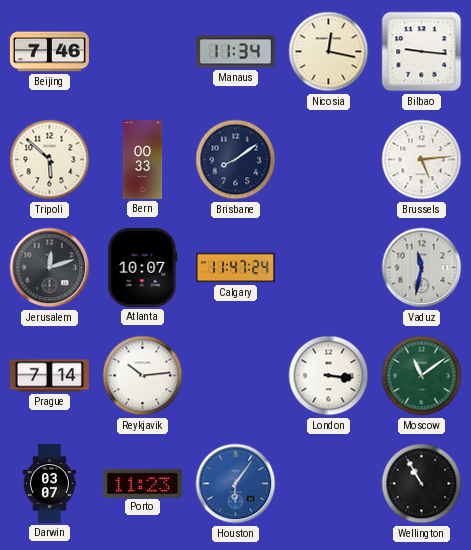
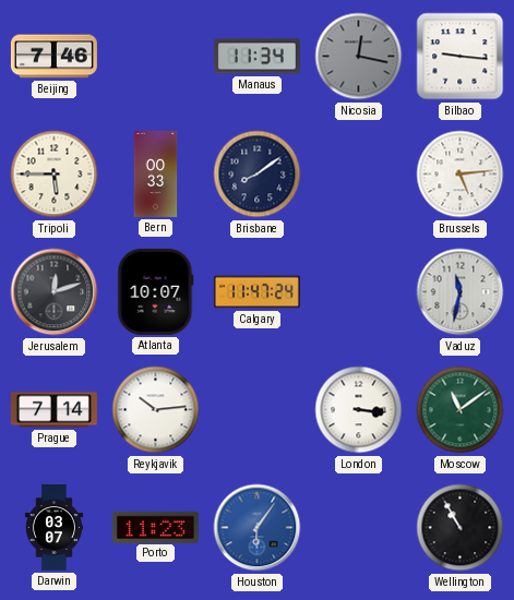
Nicosia dial: cream -> grey (359, 57)
Tripoli: 5:52 -> 5:45 (55, 175)
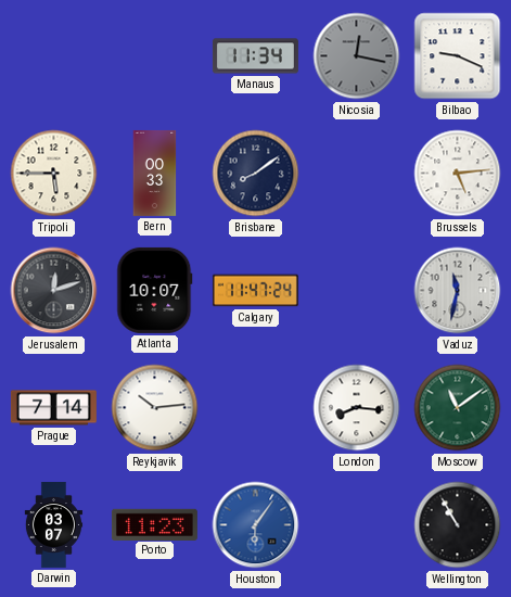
Beijing: 7:46 -> none (53, 57)
Bilbao: 9:16 -> 9:19 (458, 56)
London: 3:16 -> 8:16 (357, 408)
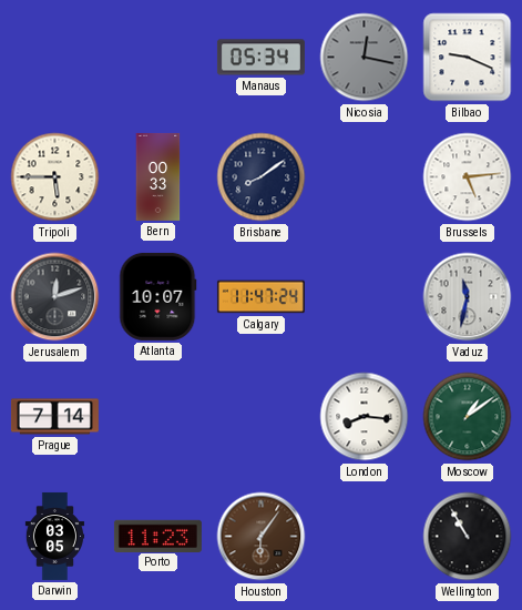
Manaus: 11:34 -> 05:34 (260, 58)
Reykjavik: 10:14 -> none (155, 408)
Moscow: 11:09 -> 1:09 (468, 417)
Darwin: 03:07 -> 03:05 (55, 536)
Houston dial: blue -> brown (262, 537)
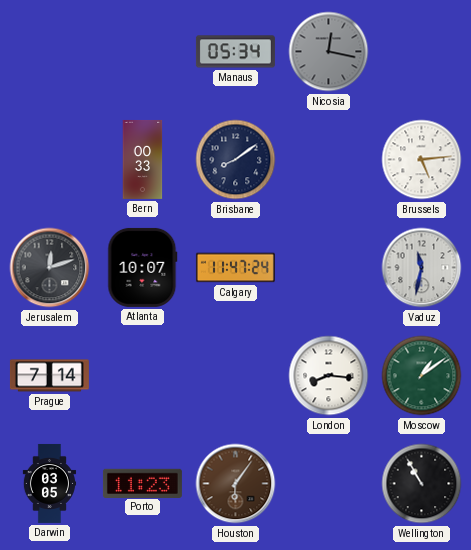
Bilbao: 9:19 -> none (468, 58)
Tripoli: 5:45 -> none (55, 177)
